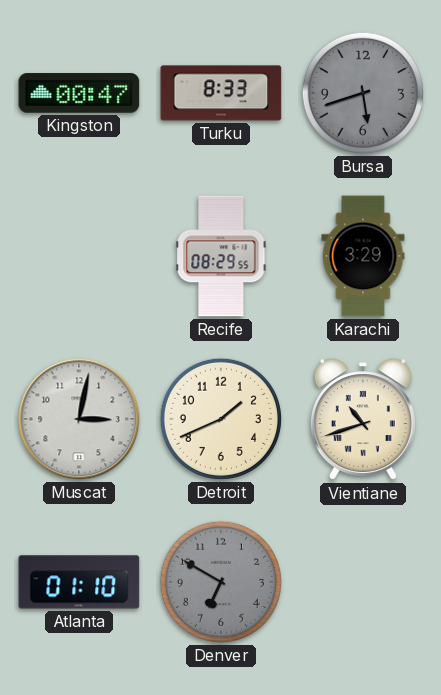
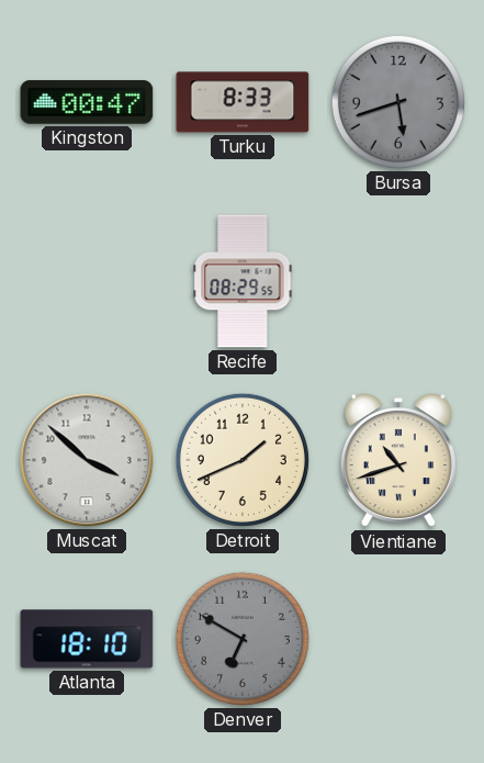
Karachi: 3:29 -> none (363, 256)
Muscat: 3:02 -> 3:52 (87, 460)
Atlanta: 01:10 -> 18:10 (87, 639)
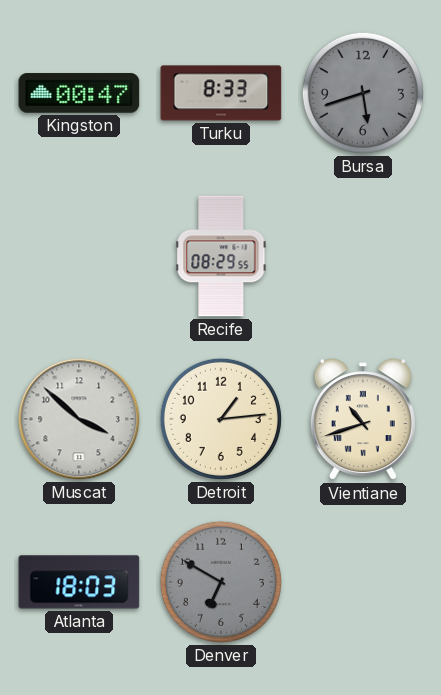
Detroit: 1:41 -> 1:14 (221, 419)
Atlanta: 18:10 -> 18:03 (79, 582)
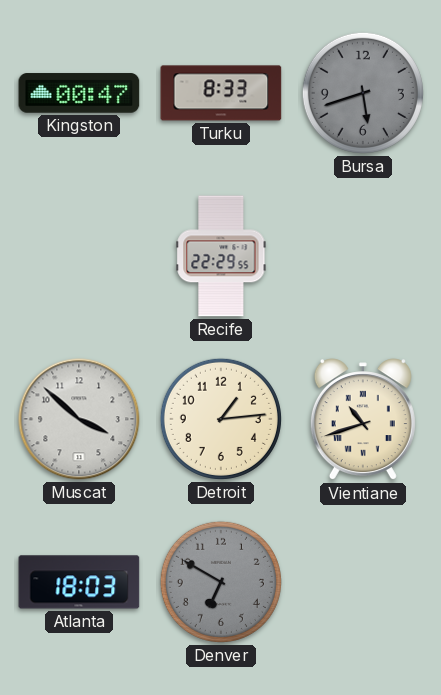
Recife: 08:29 -> 22:29 (221, 256)
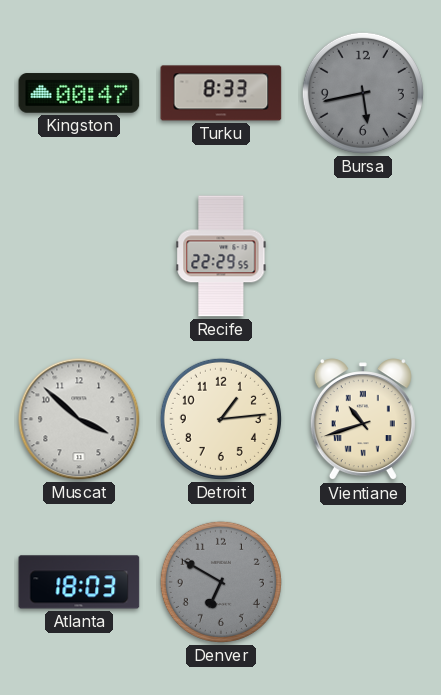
Bursa: 5:42 -> 5:43 (363, 93)
